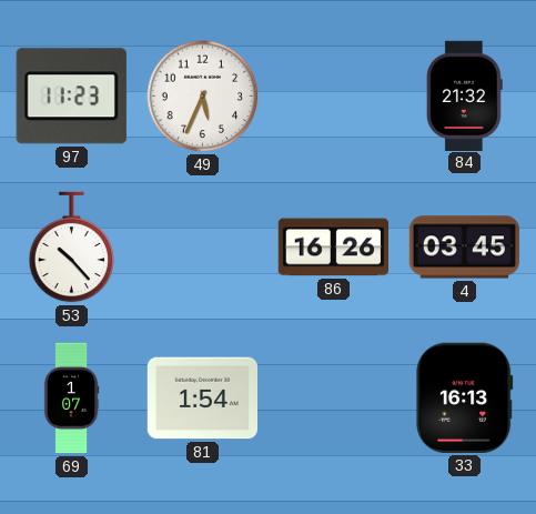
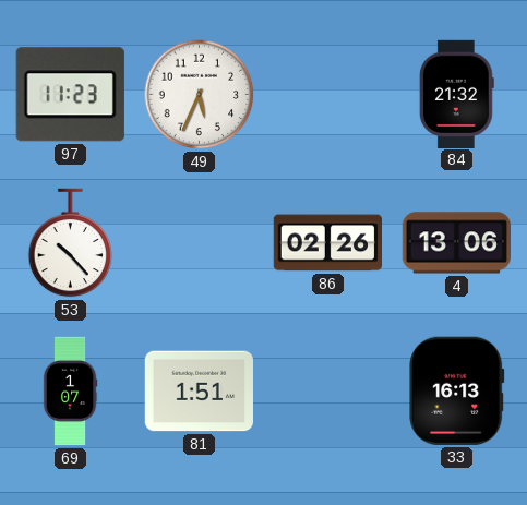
86: 16:26 -> 02:26 (327, 243)
4: 03:45 -> 13:06 (456, 243)
81: 1:54 -> 1:51 (199, 392)
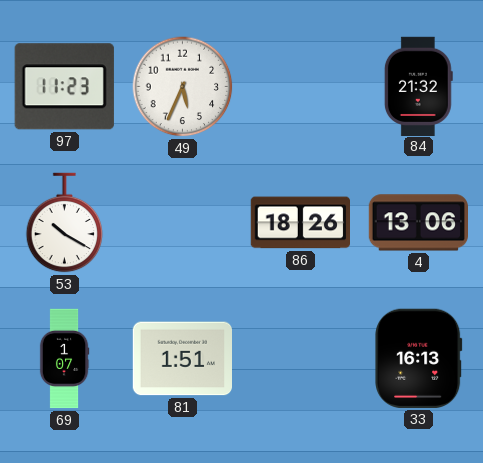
53: 10:23 -> 10:20 (65, 223)
86: 02:26 -> 18:26 (300, 223)
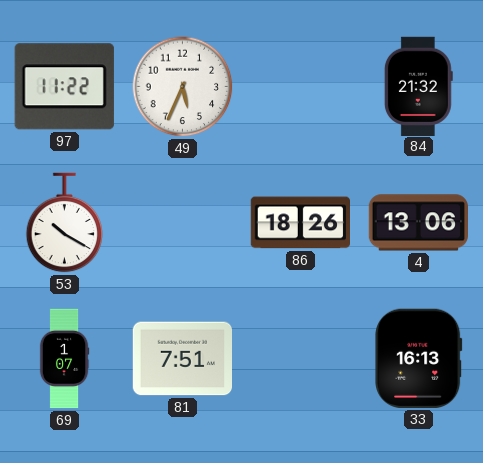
97: 11:23 -> 11:22 (64, 87)
81: 1:51 -> 7:51 (182, 359)
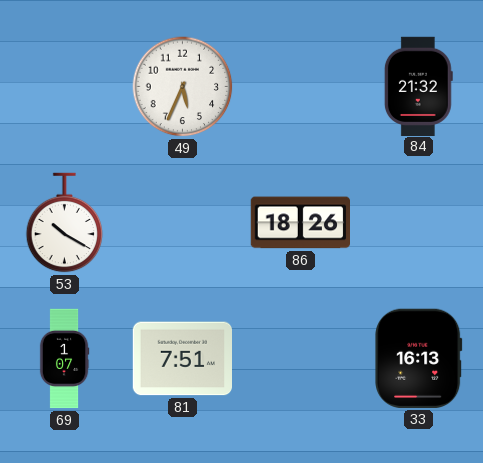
97: 11:22 -> none (64, 87)
4: 13:06 -> none (418, 223)
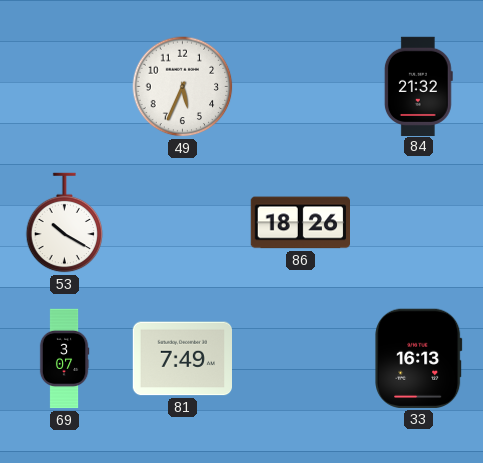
69: 1:07 -> 3:07 (64, 359)
81: 7:51 -> 7:49 (182, 359)
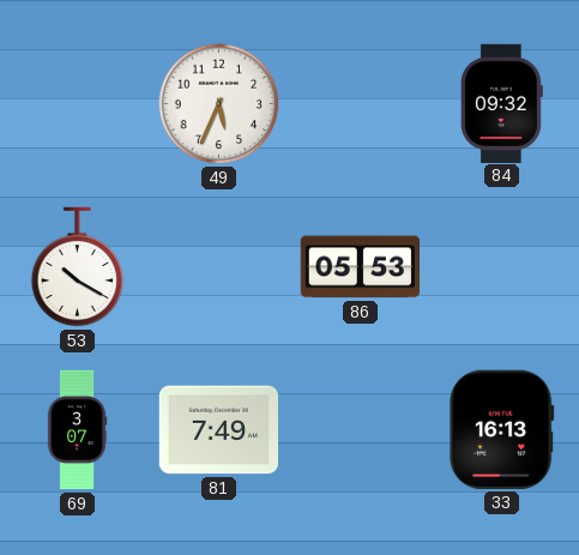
84: 21:32 -> 09:32 (501, 103)
86: 18:26 -> 05:53 (360, 267)
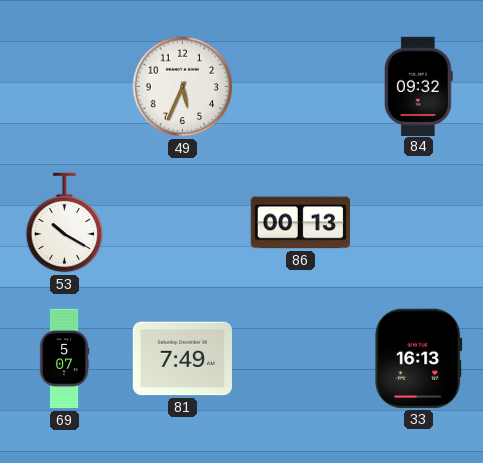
86: 05:53 -> 00:13 (300, 223)
69: 3:07 -> 5:07 (64, 359)
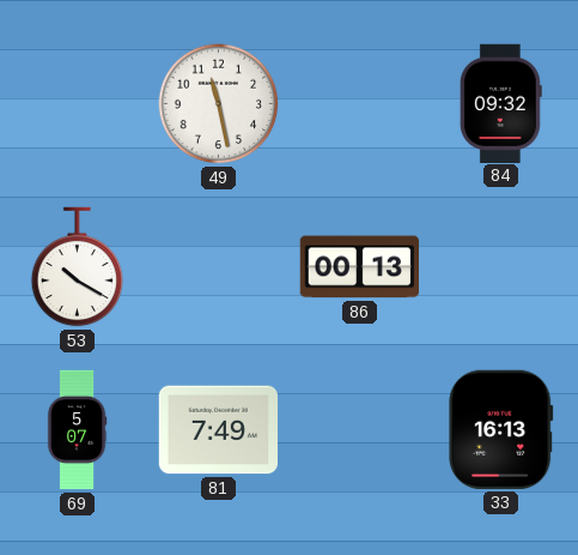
49: 5:34 -> 11:28 (219, 104)
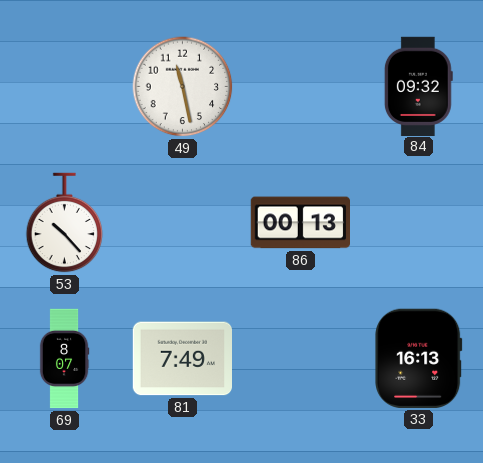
53: 10:20 -> 10:23 (65, 223)
69: 5:07 -> 8:07 (64, 359)
